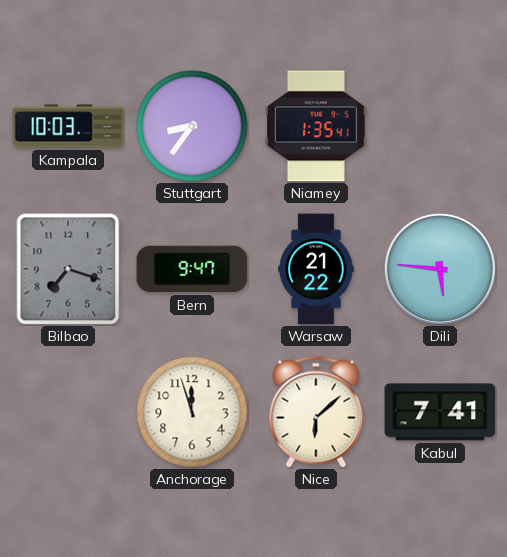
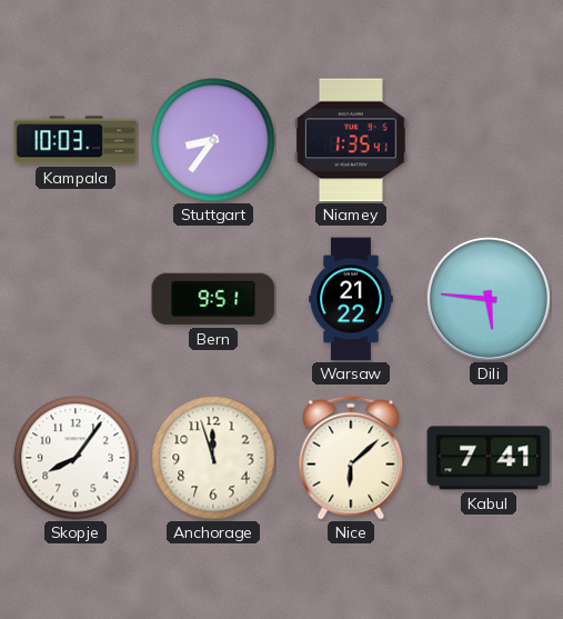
Bilbao: 7:18 -> none (68, 269)
Bern: 9:47 -> 9:51 (213, 299)
Skopje: none -> 8:06 (76, 458)
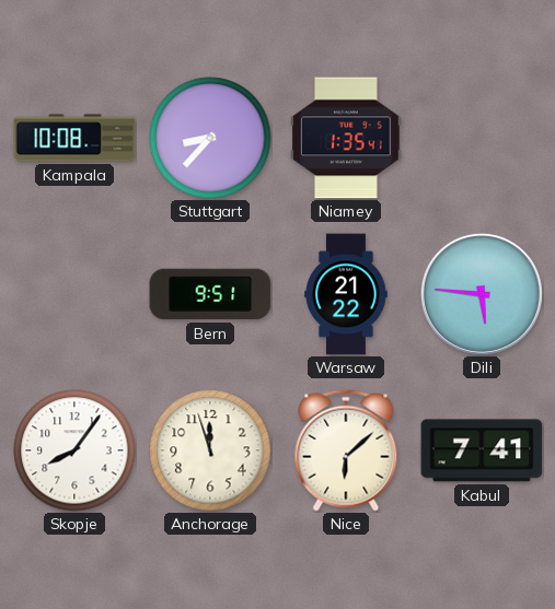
Kampala: 10:03 -> 10:08 (74, 138)
Stuttgart: 8:36 -> 8:37 (210, 138)
